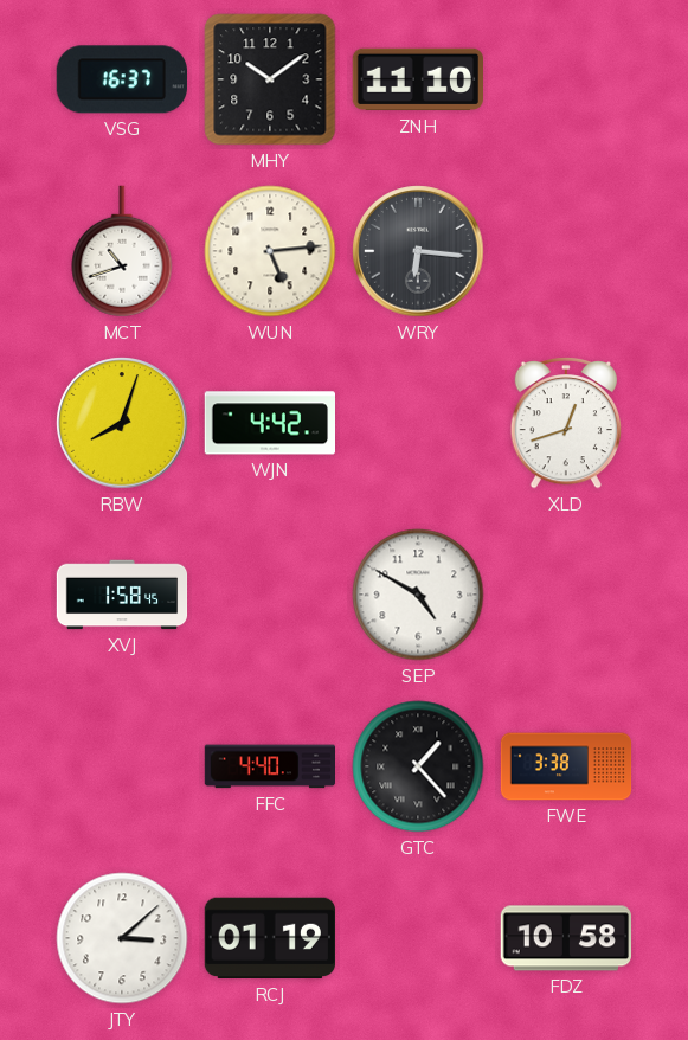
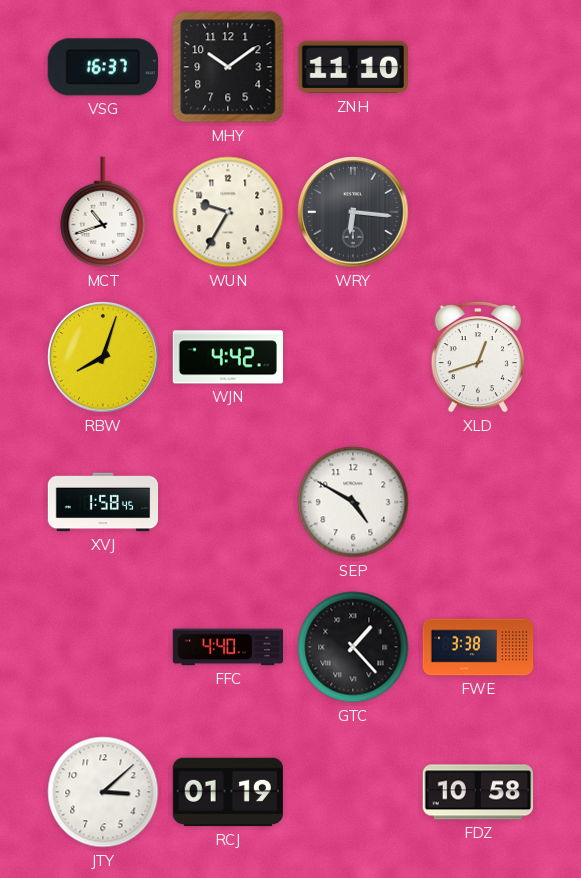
WUN: 5:14 -> 9:35 (228, 212)
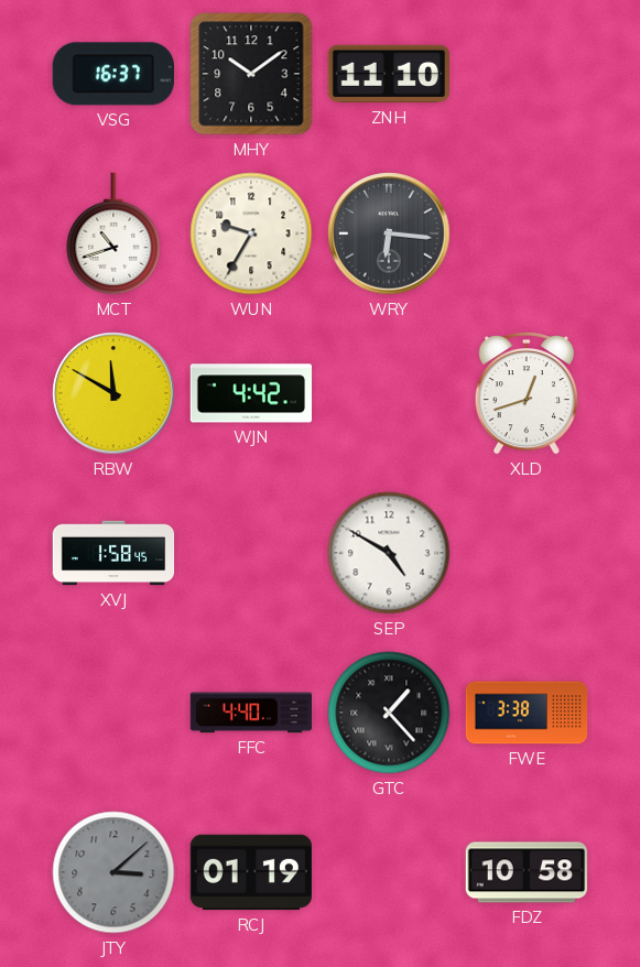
RBW: 8:03 -> 11:50 (113, 393)
JTY dial: white -> grey (113, 872)
